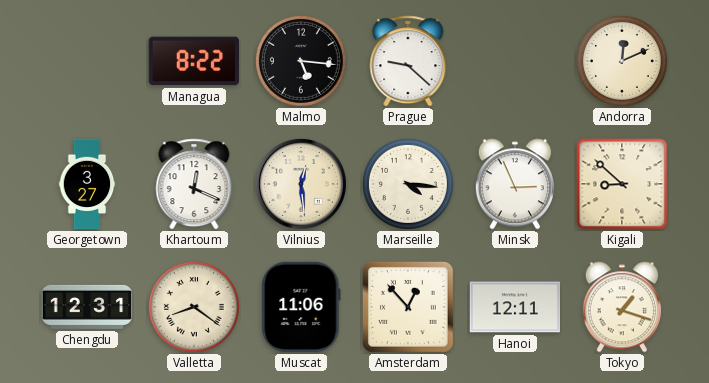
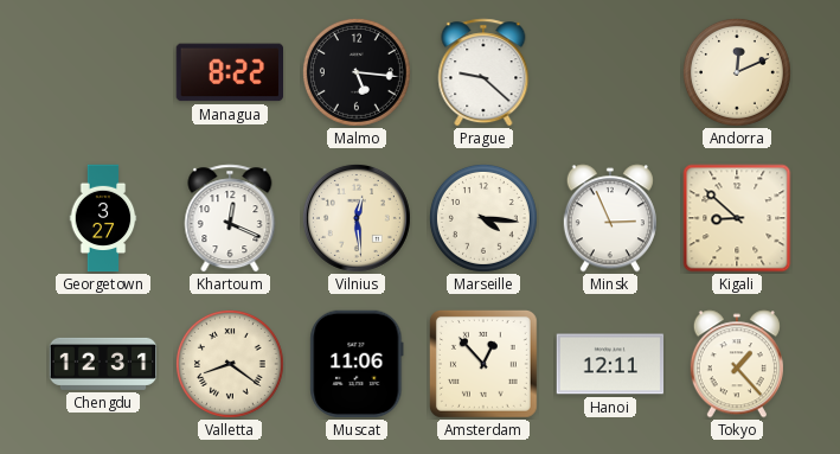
Tokyo: 1:18 -> 1:23 (737, 364)
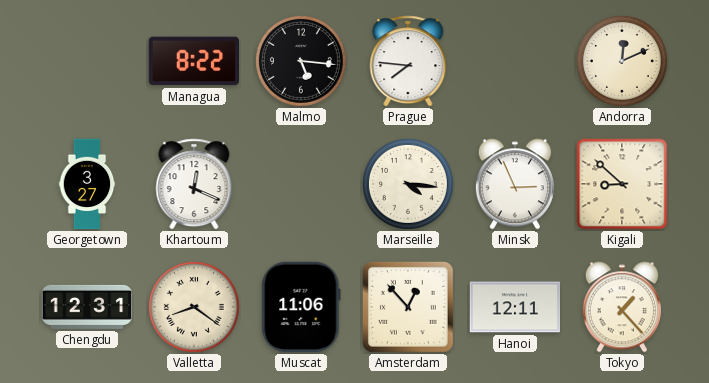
Prague: 9:22 -> 7:46 (408, 61)
Vilnius: 12:29 -> none (357, 218)
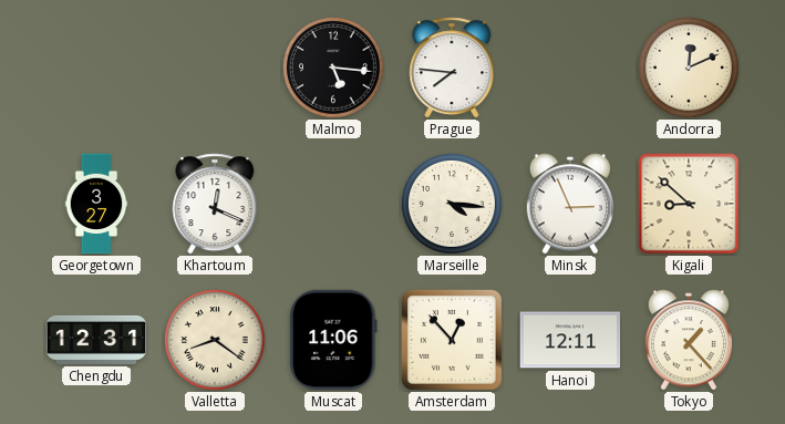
Managua: 8:22 -> none (193, 61)
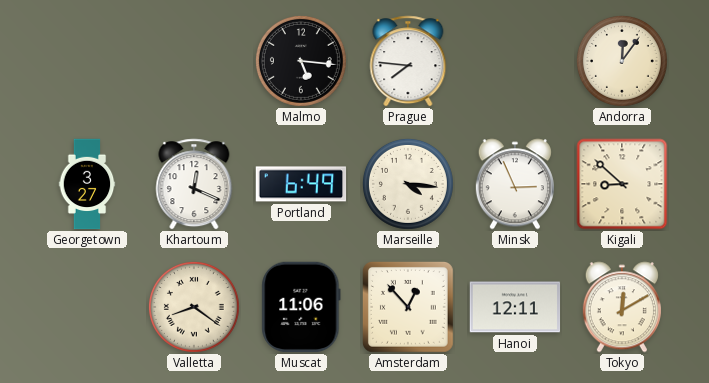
Andorra: 12:11 -> 12:06 (622, 61)
Portland: none -> 6:49 (301, 184)
Chengdu: 12:31 -> none (96, 340)
Tokyo: 1:23 -> 12:10 (622, 307)
